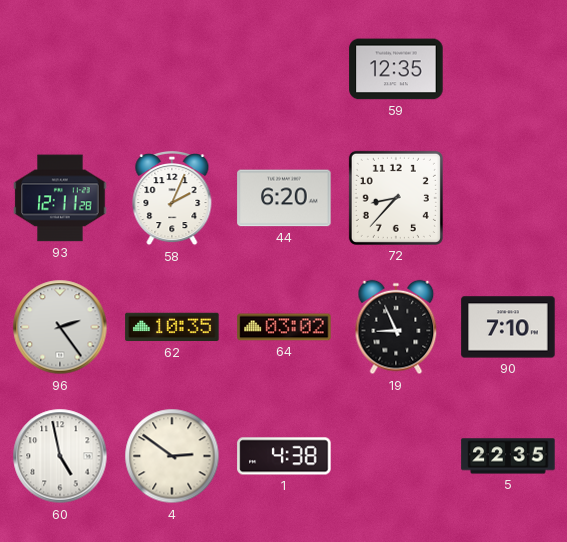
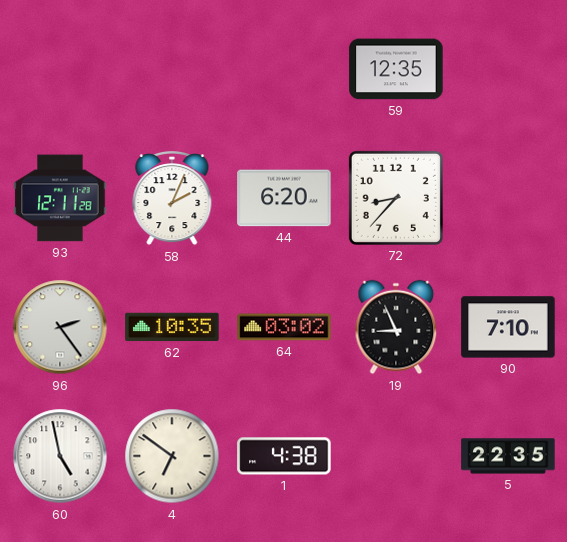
4: 2:51 -> 6:51 (172, 456)
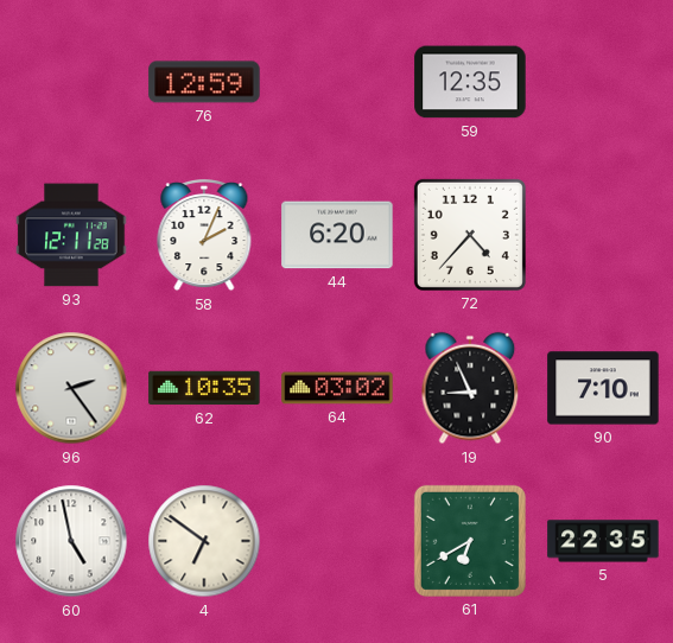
76: none -> 12:59 (204, 82)
72: 8:37 -> 4:37 (470, 235)
1: 4:38 -> none (284, 456)
61: none -> 6:40 (470, 541)
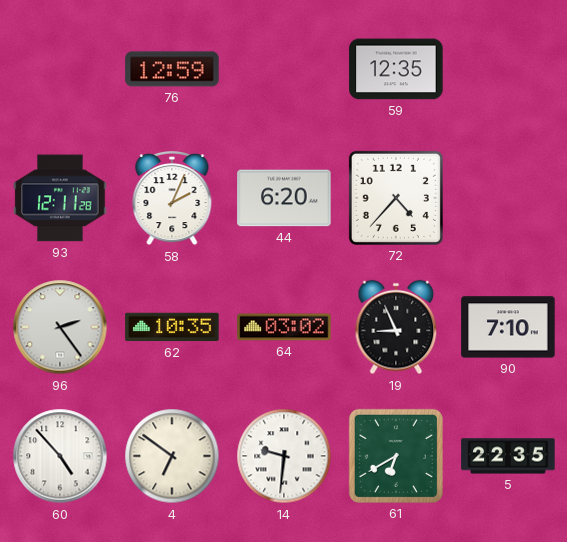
60: 4:58 -> 4:53 (60, 456)
14: none -> 9:31 (284, 456)
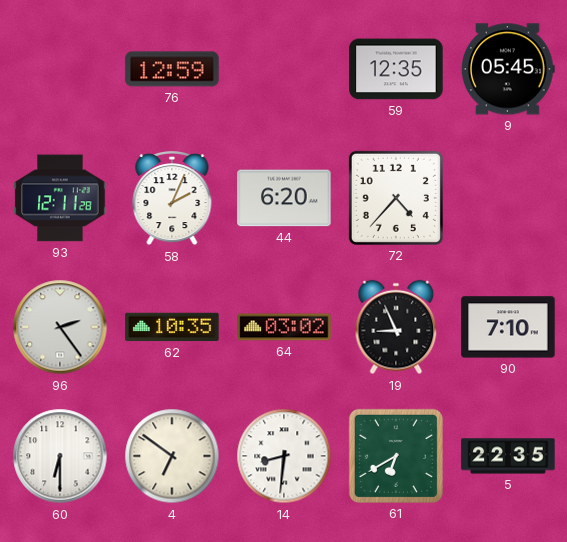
9: none -> 05:45 (509, 69)
60: 4:53 -> 6:30 (60, 456)
14: 9:31 -> 8:31 (284, 456)
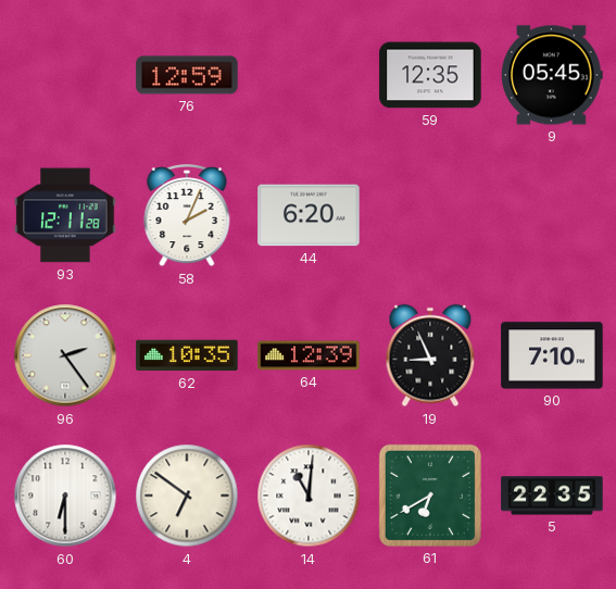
72: 4:37 -> none (396, 198)
64: 03:02 -> 12:39 (309, 355)
14: 8:31 -> 11:01 (309, 496)
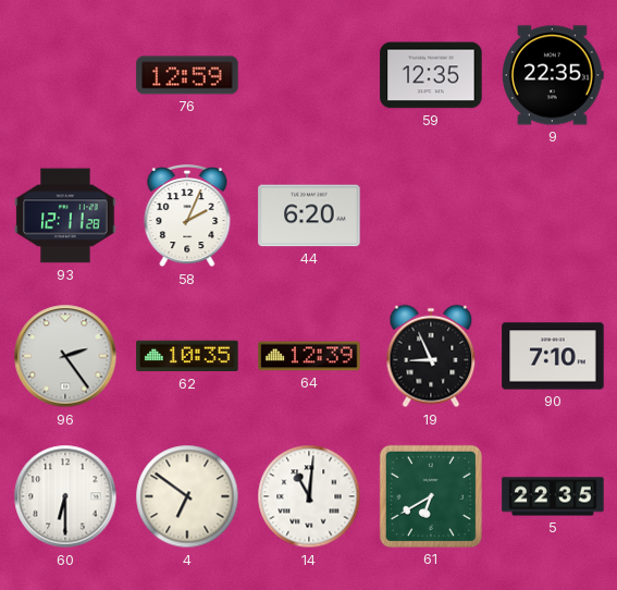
9: 05:45 -> 22:35 (554, 75)
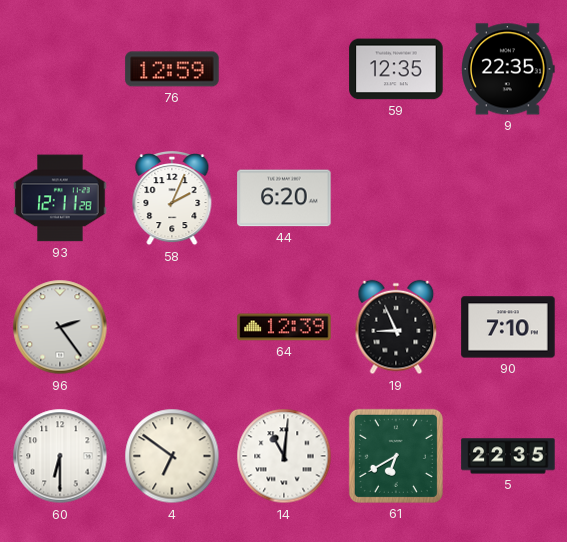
62: 10:35 -> none (187, 356)
